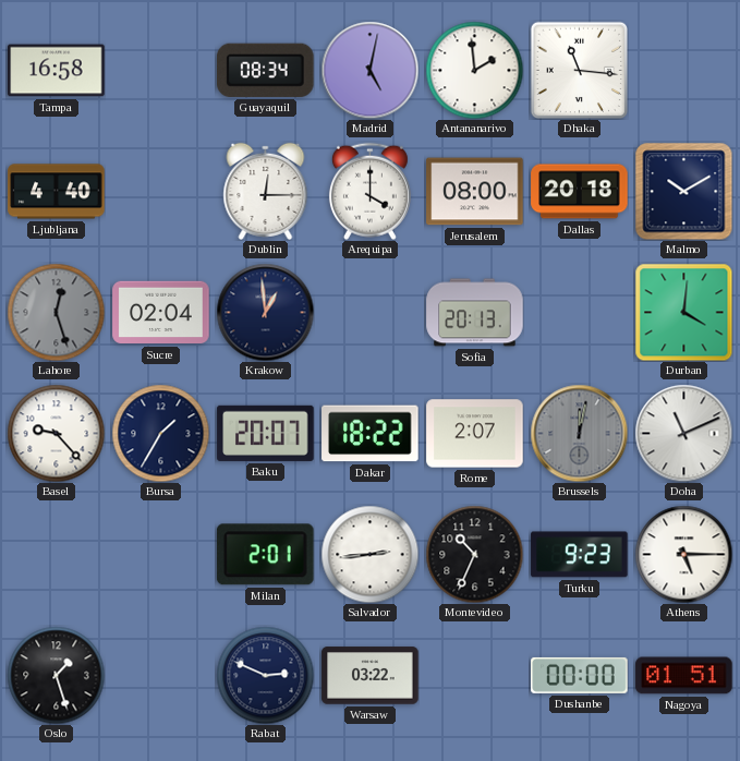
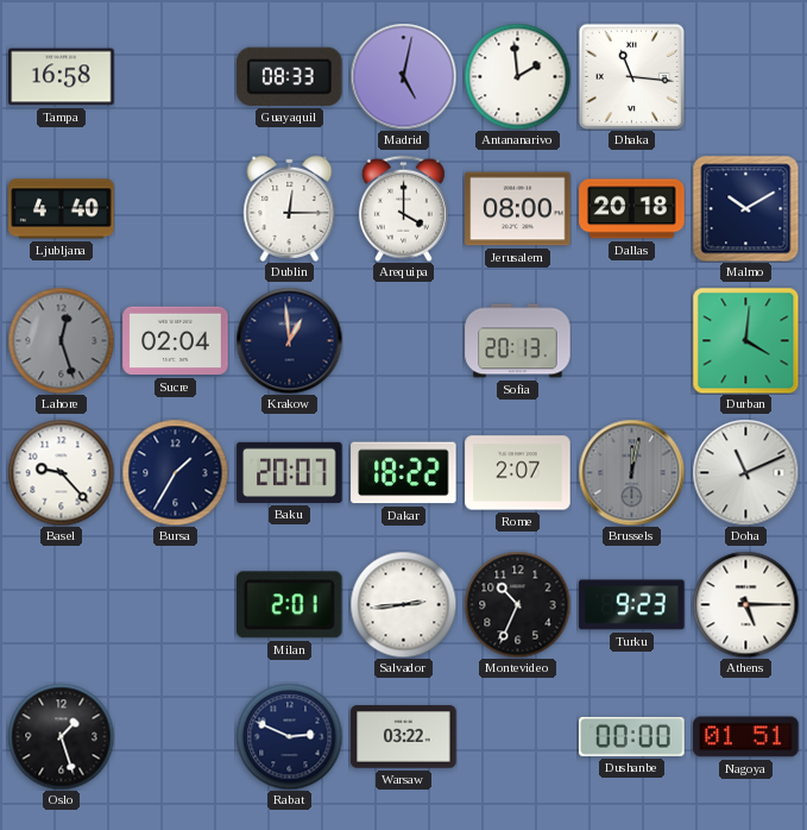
Guayaquil: 08:34 -> 08:33 (290, 76)
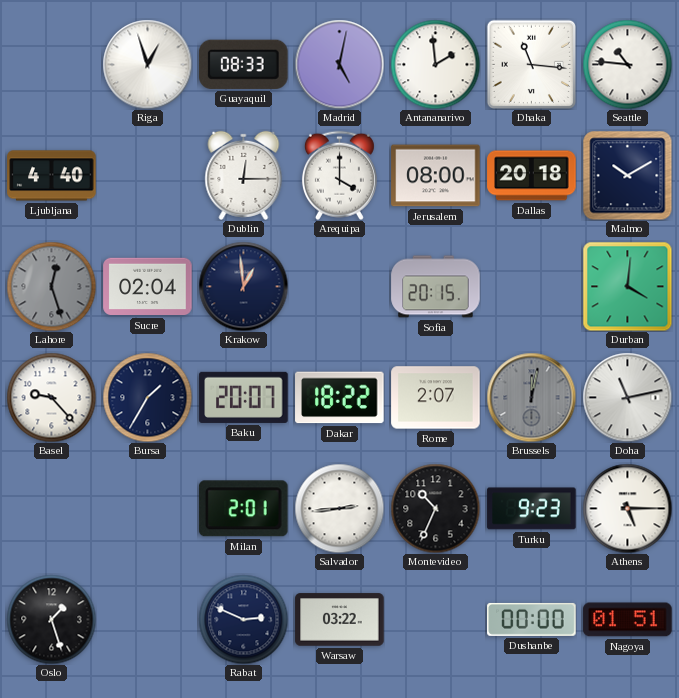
Tampa: 16:58 -> none (62, 77)
Riga: none -> 12:57 (147, 64)
Seattle: none -> 10:46 (627, 64)
Sofia: 20:13 -> 20:15 (436, 287)
Doha: 11:11 -> 11:13 (627, 397)
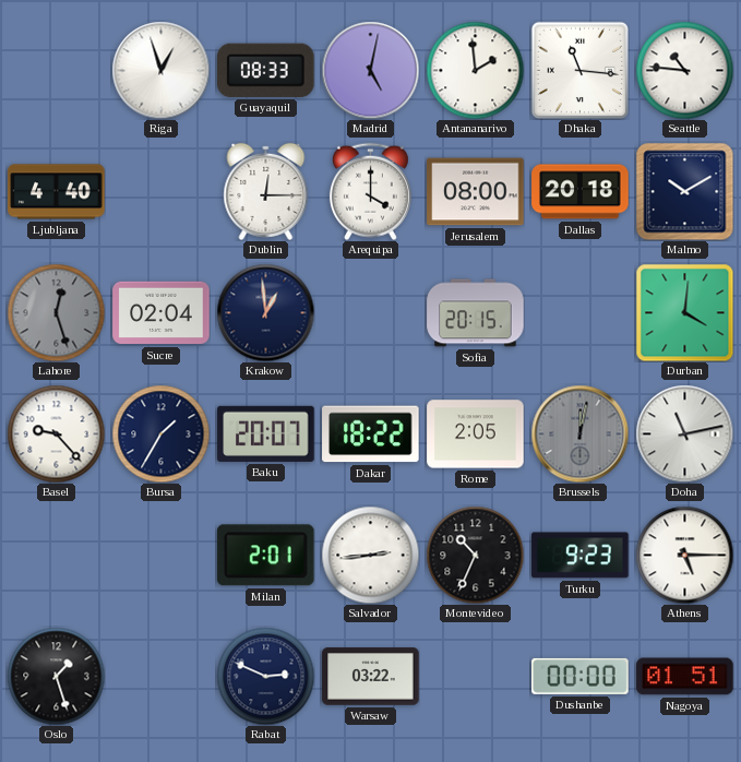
Rome: 2:07 -> 2:05 (476, 434)
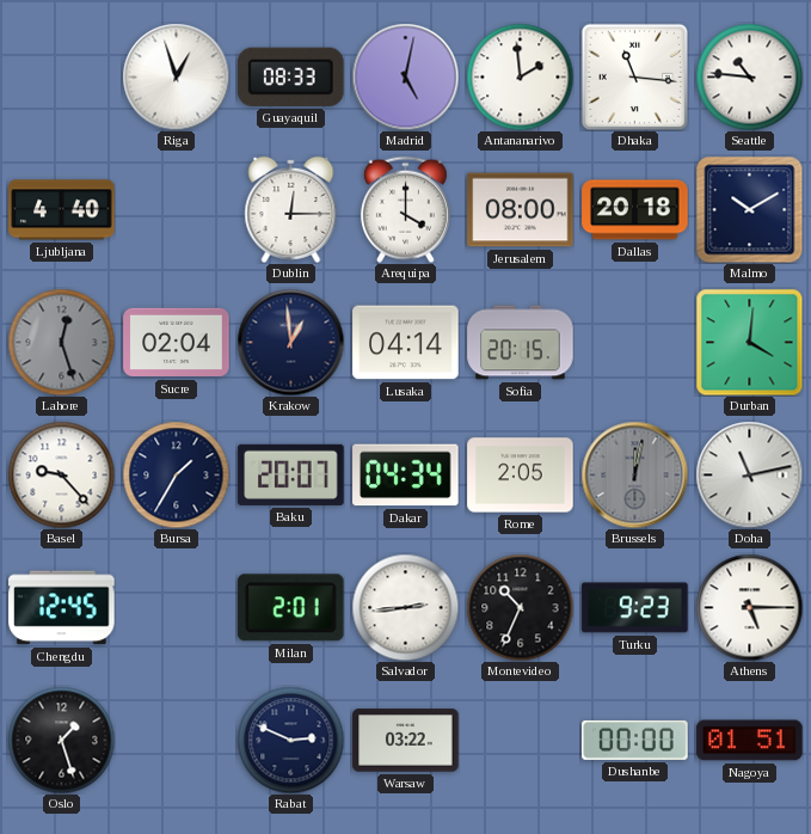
Lusaka: none -> 04:14 (406, 343)
Dakar: 18:22 -> 04:34 (406, 476)
Chengdu: none -> 12:45 (62, 608)
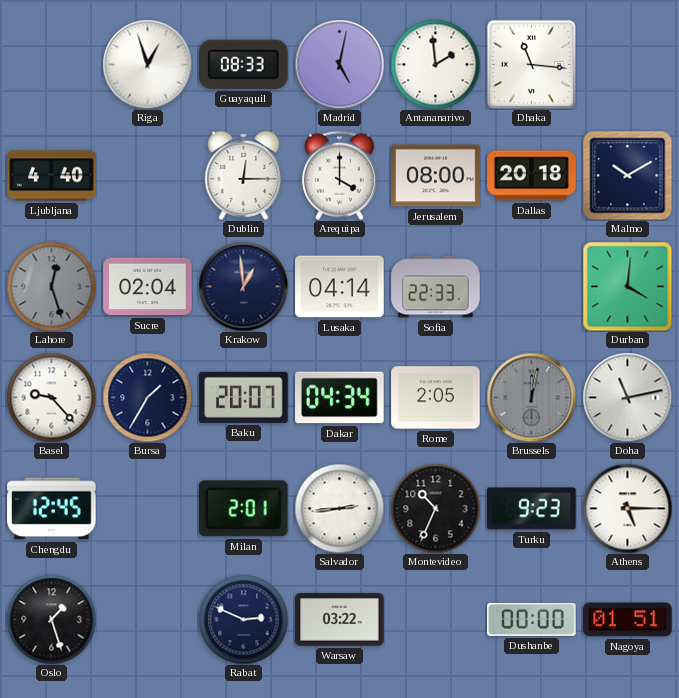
Seattle: 10:46 -> none (749, 76)
Sofia: 20:15 -> 22:33 (436, 287)
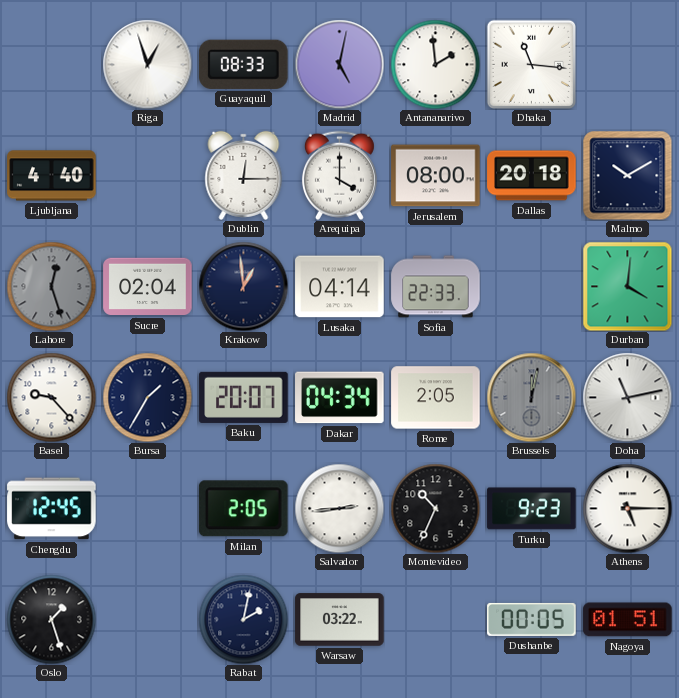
Milan: 2:01 -> 2:05 (243, 509)
Rabat: 2:49 -> 2:02 (243, 619)
Dushanbe: 00:00 -> 00:05 (532, 619)
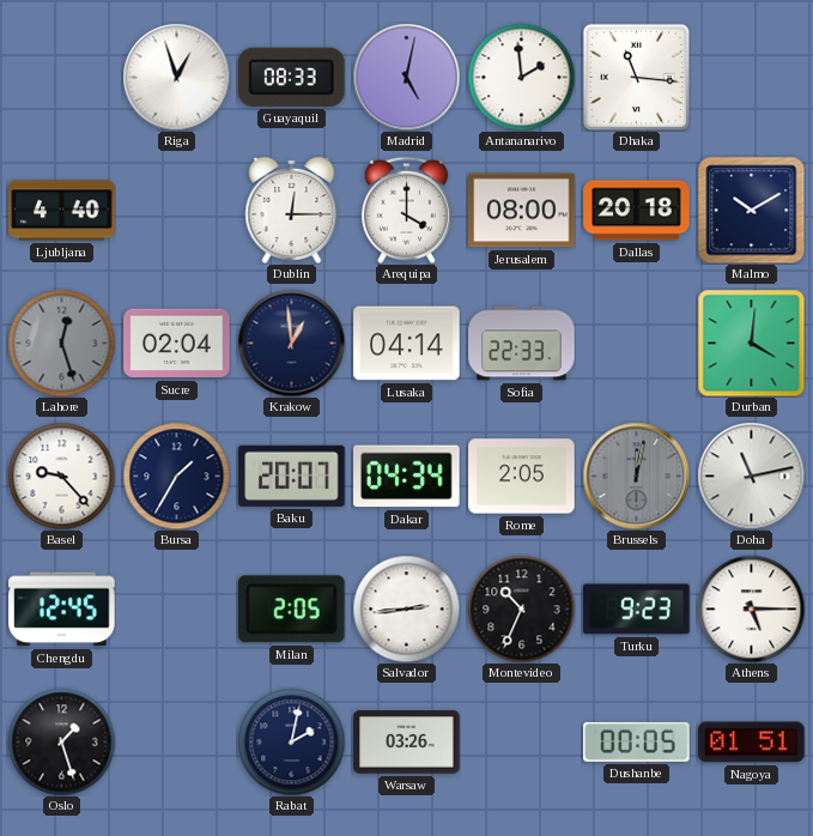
Warsaw: 03:22 -> 03:26 (407, 743)
